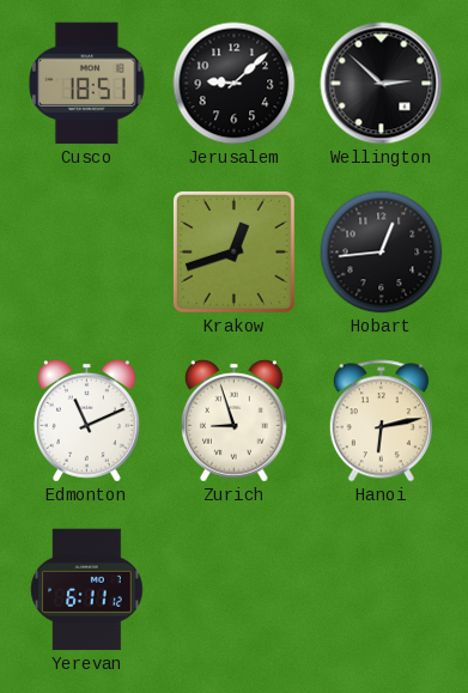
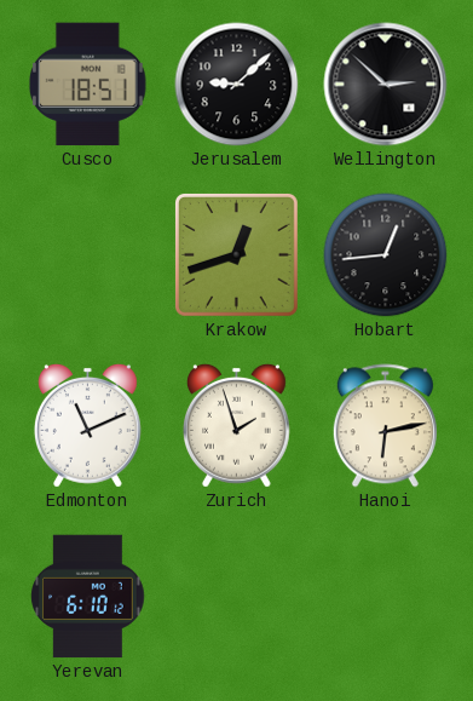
Zurich: 8:57 -> 1:57 (236, 425)
Yerevan: 6:11 -> 6:10 (88, 597)
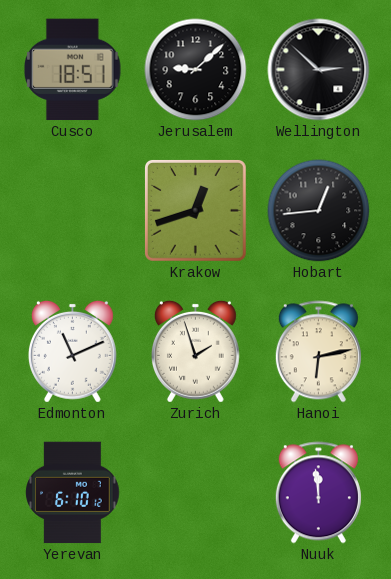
Nuuk: none -> 11:59 (318, 493)
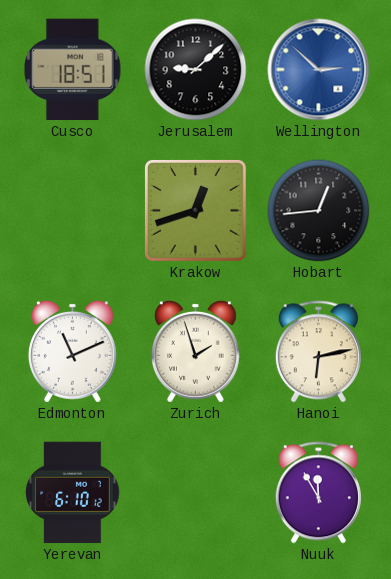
Wellington dial: black -> blue (319, 70)
Nuuk: 11:59 -> 11:55 (318, 493)
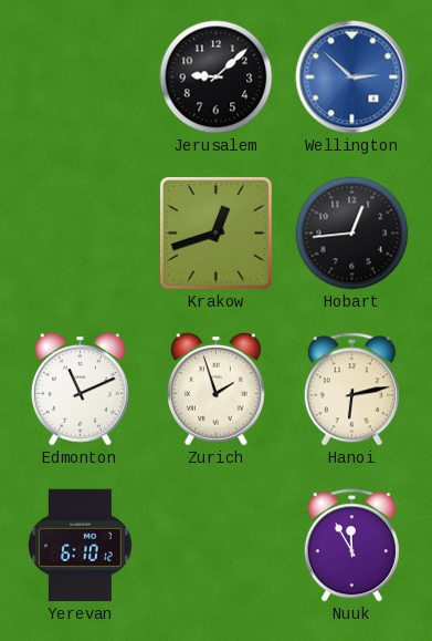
Cusco: 18:51 -> none (72, 70)
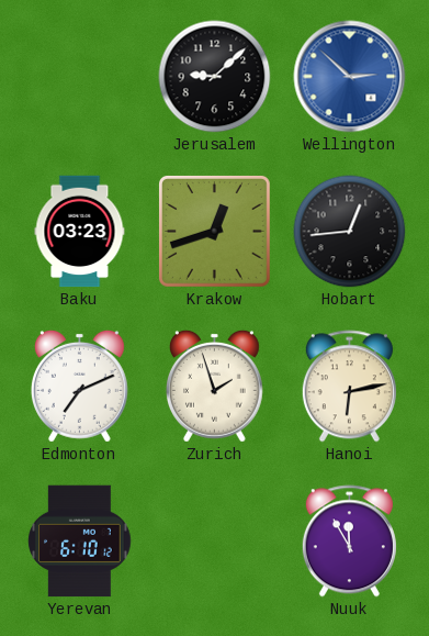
Baku: none -> 03:23 (80, 232)
Edmonton: 11:11 -> 7:11 (79, 386)
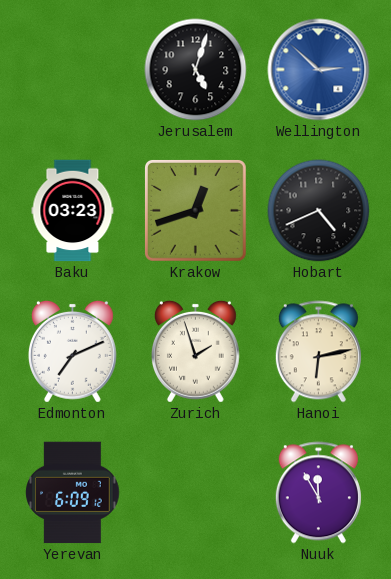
Jerusalem: 9:08 -> 5:03 (196, 70)
Hobart: 12:44 -> 4:41 (319, 211)
Yerevan: 6:10 -> 6:09 (73, 493)
